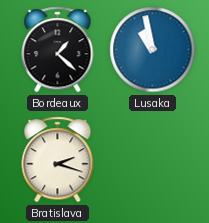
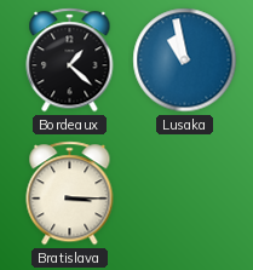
Bratislava: 2:18 -> 3:15 (70, 194)
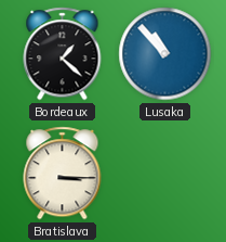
Lusaka: 10:58 -> 10:53 (165, 54)
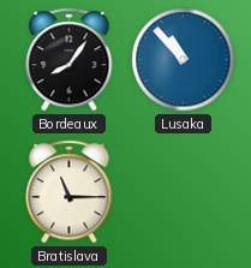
Bordeaux: 1:22 -> 8:06 (70, 60)
Bratislava: 3:15 -> 11:15 (70, 192)
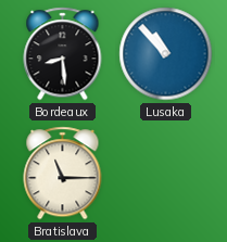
Bordeaux: 8:06 -> 8:29 (63, 54)
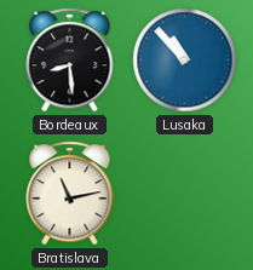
Bratislava: 11:15 -> 11:13 (70, 194)
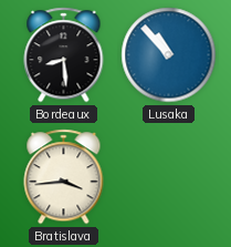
Bratislava: 11:13 -> 3:44 (64, 177)
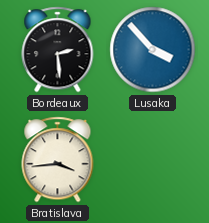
Bordeaux: 8:29 -> 2:29 (58, 50)
Lusaka: 10:53 -> 3:53 (153, 50)
